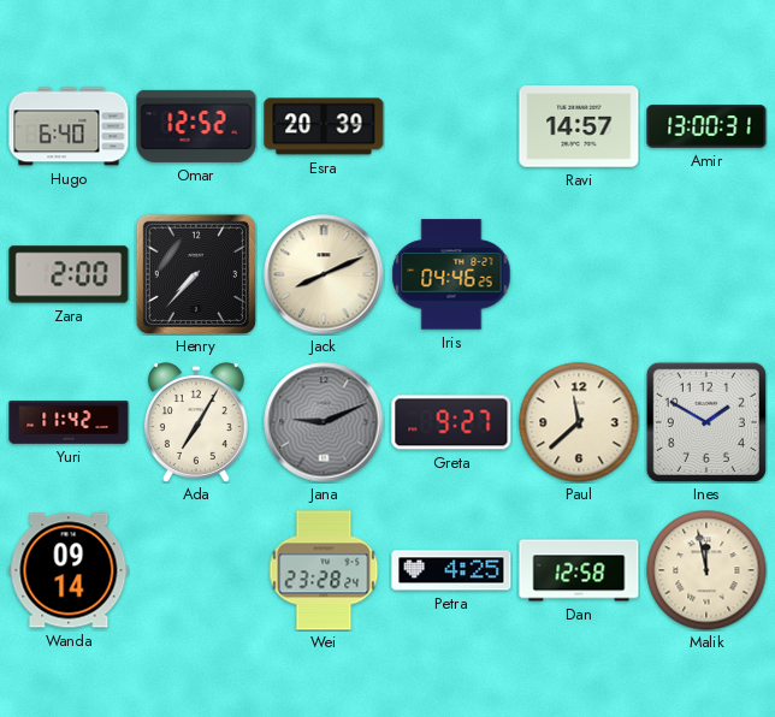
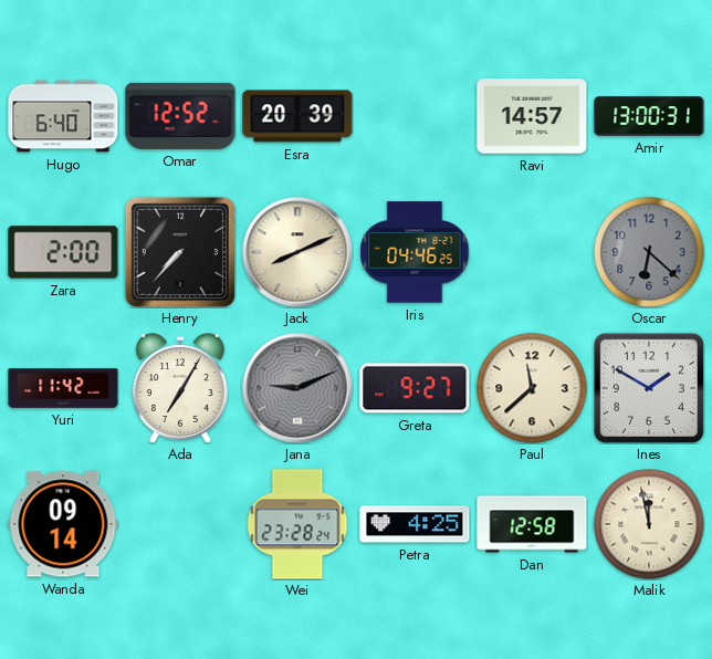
Oscar: none -> 6:22 (649, 252)
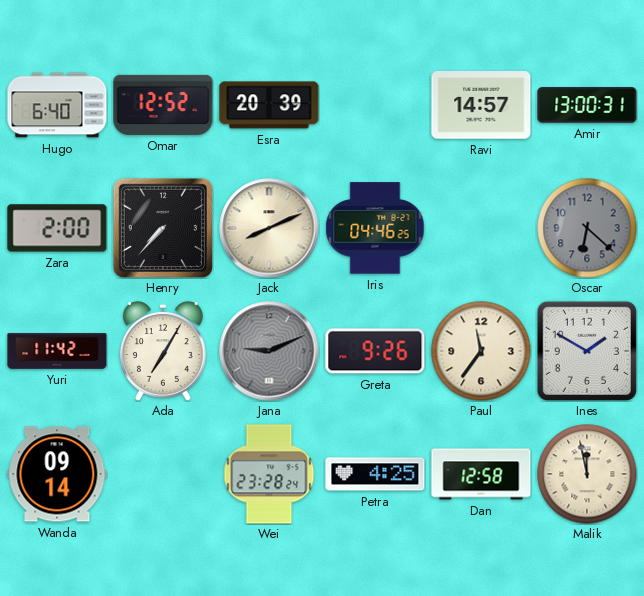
Greta: 9:27 -> 9:26 (375, 351)
Paul: 11:38 -> 11:36 (481, 351)
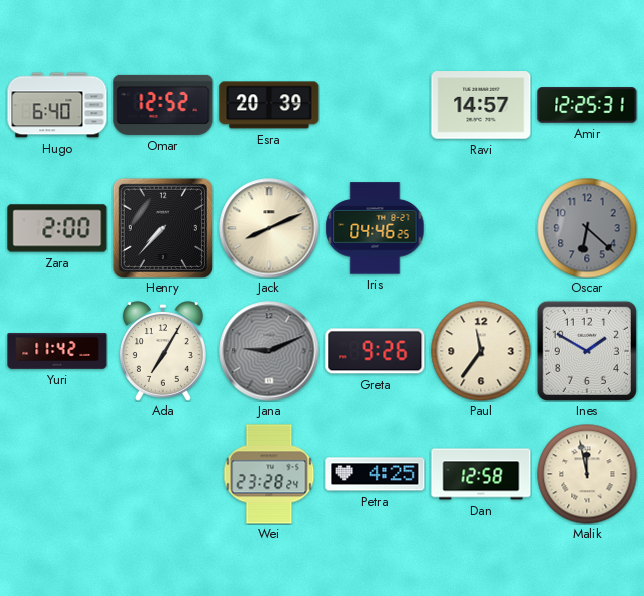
Amir: 13:00 -> 12:25 (587, 105)
Wanda: 09:14 -> none (57, 474)
